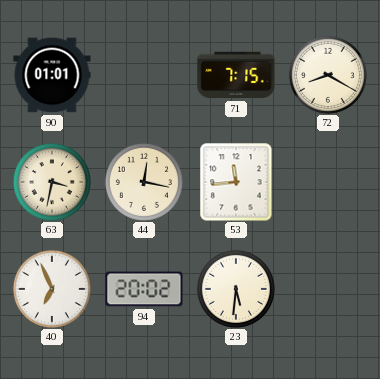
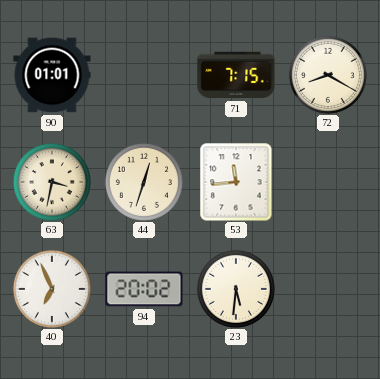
44: 12:17 -> 12:33 (144, 182)
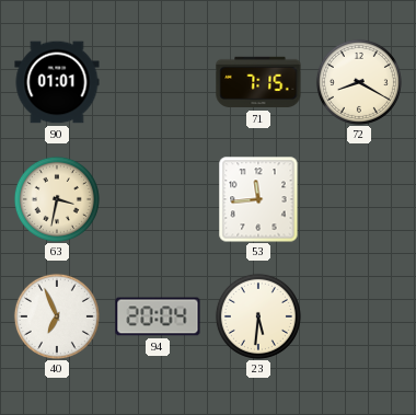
44: 12:33 -> none (144, 182)
94: 20:02 -> 20:04 (158, 316)
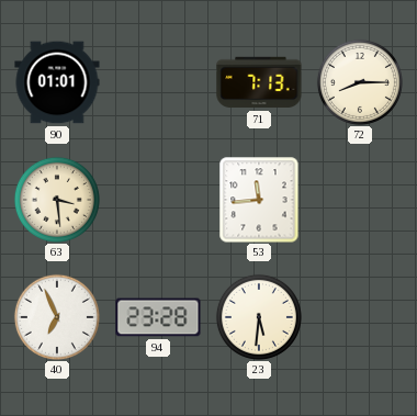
71: 7:15 -> 7:13 (259, 82)
72: 8:20 -> 8:15 (360, 82)
63: 3:32 -> 3:29 (57, 200)
94: 20:04 -> 23:28 (158, 317)
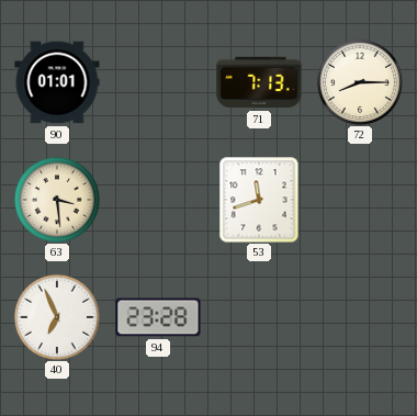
53: 11:44 -> 11:42 (259, 200)
23: 5:31 -> none (259, 317)
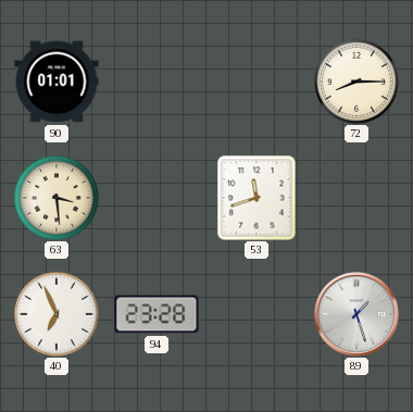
71: 7:13 -> none (259, 82)
89: none -> 1:27 (356, 314)
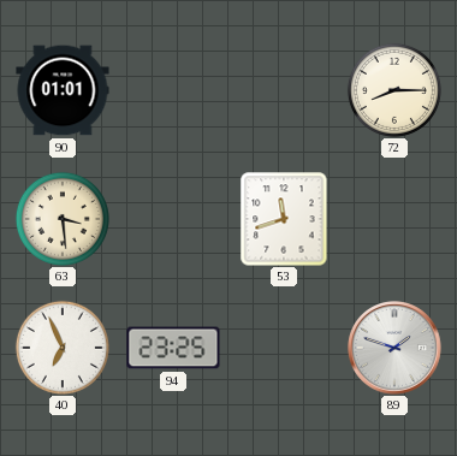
94: 23:28 -> 23:25 (173, 348)
89: 1:27 -> 1:48 (394, 348)
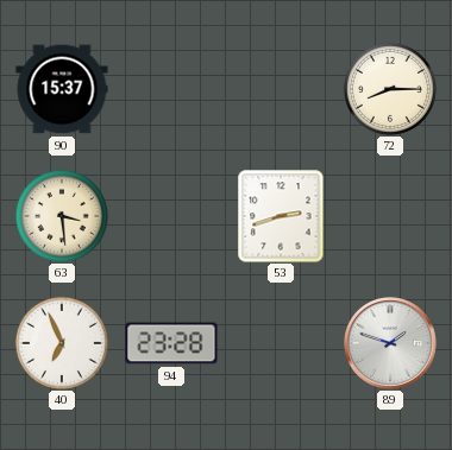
90: 01:01 -> 15:37 (62, 89)
53: 11:42 -> 2:42 (281, 216)
94: 23:25 -> 23:28 (171, 343)
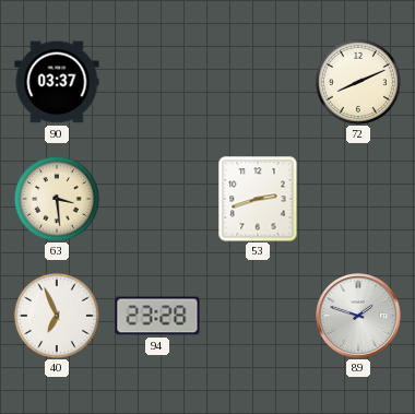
90: 15:37 -> 03:37 (57, 82)
72: 8:15 -> 8:11 (358, 82)
